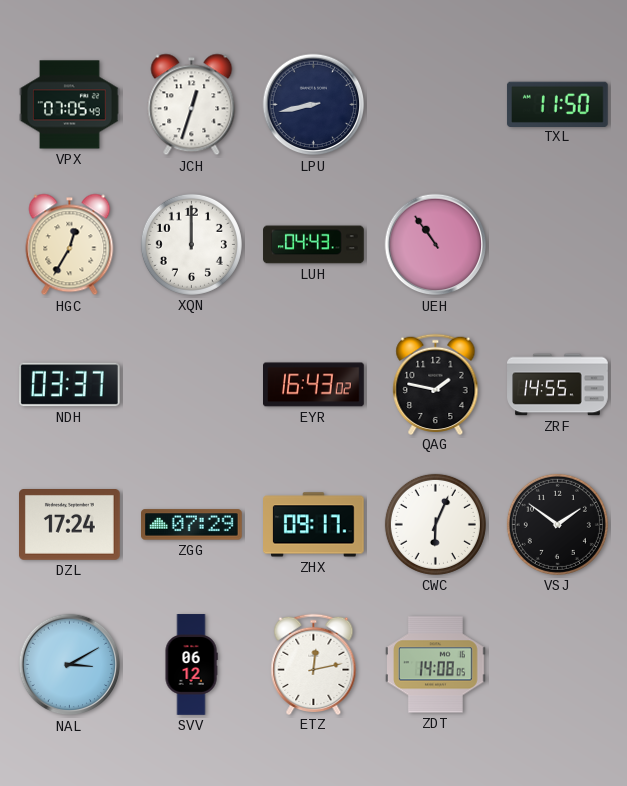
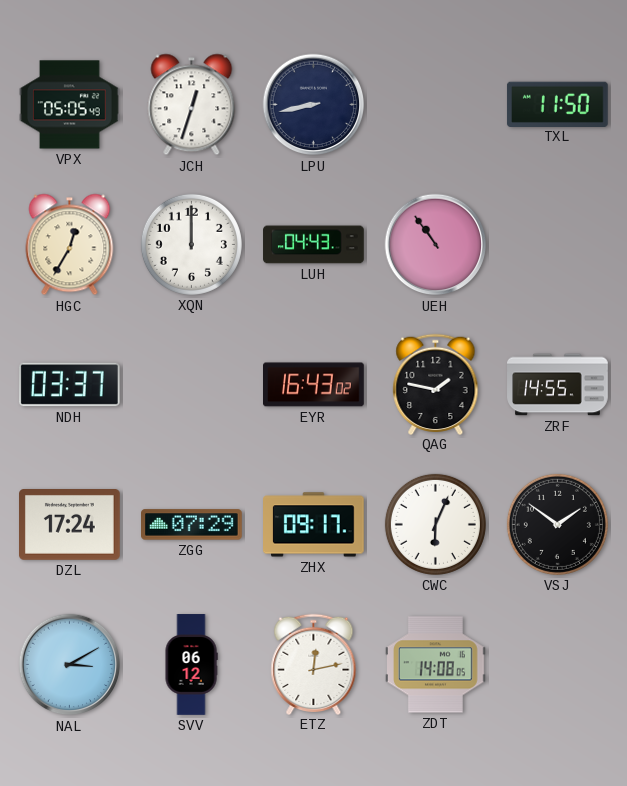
VPX: 07:05 -> 05:05 (70, 105)
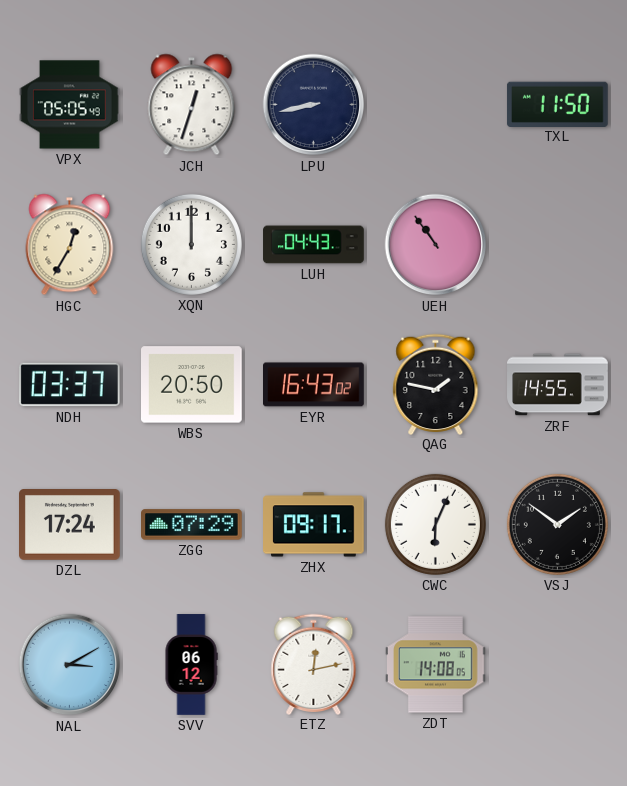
WBS: none -> 20:50 (192, 385)
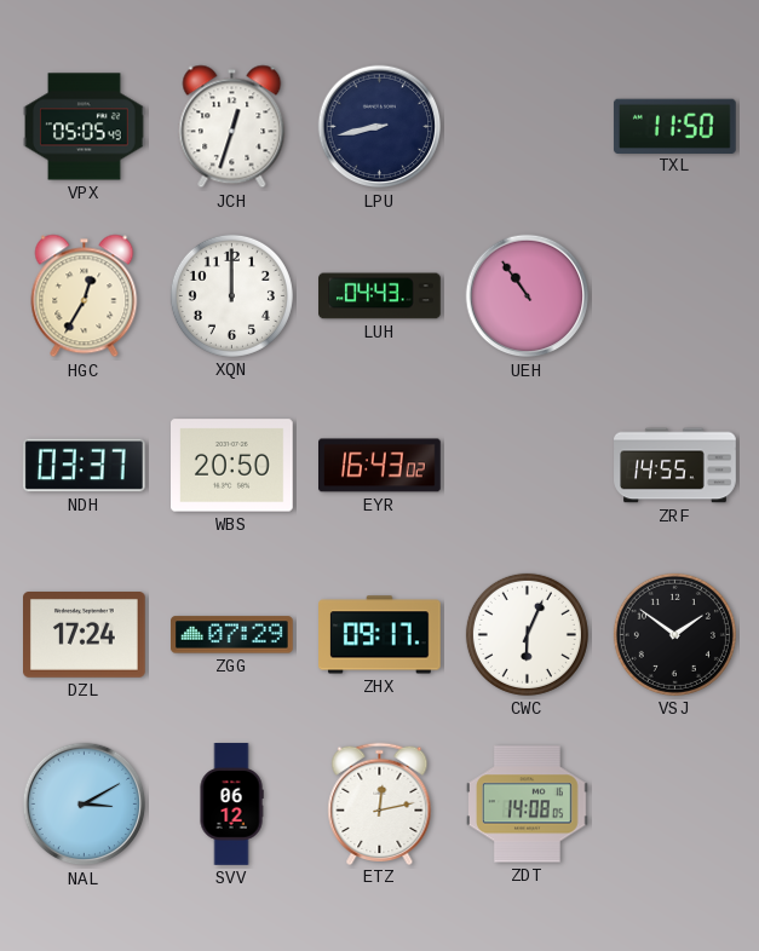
QAG: 1:47 -> none (436, 384)
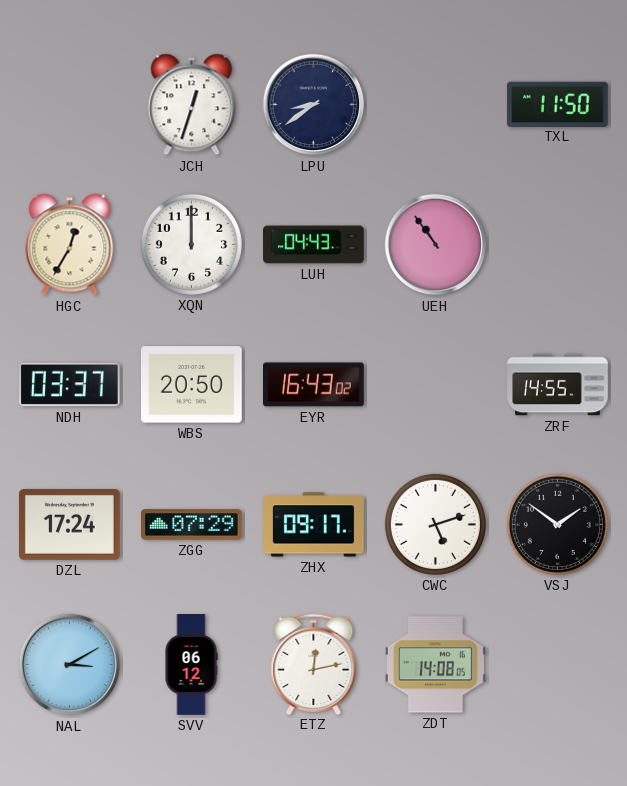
VPX: 05:05 -> none (85, 127)
LPU: 8:43 -> 8:39 (314, 105)
CWC: 6:04 -> 5:12 (435, 524)
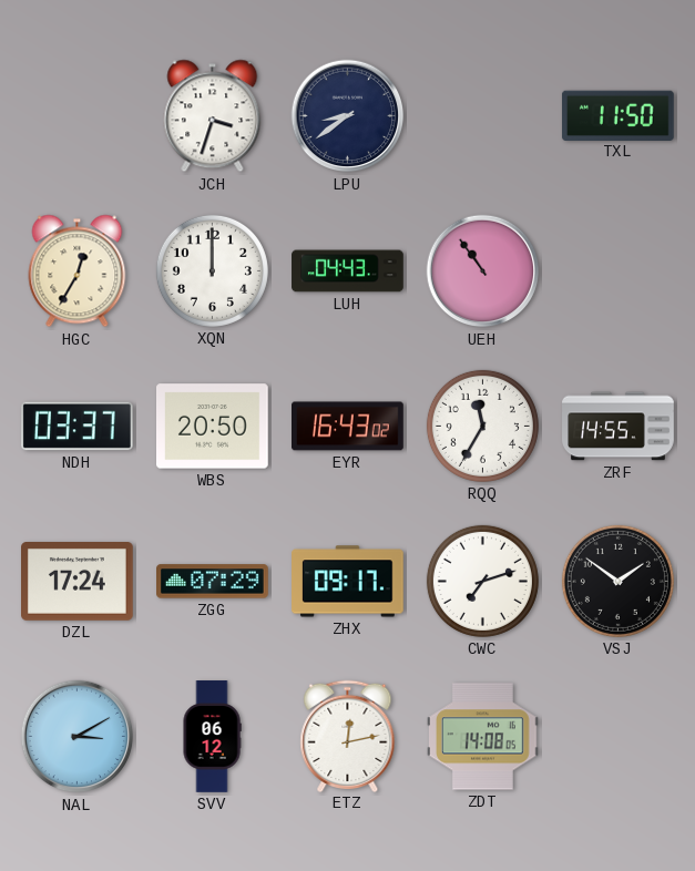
JCH: 12:33 -> 3:33 (213, 116)
RQQ: none -> 11:35 (482, 426)
CWC: 5:12 -> 7:12 (482, 581)
